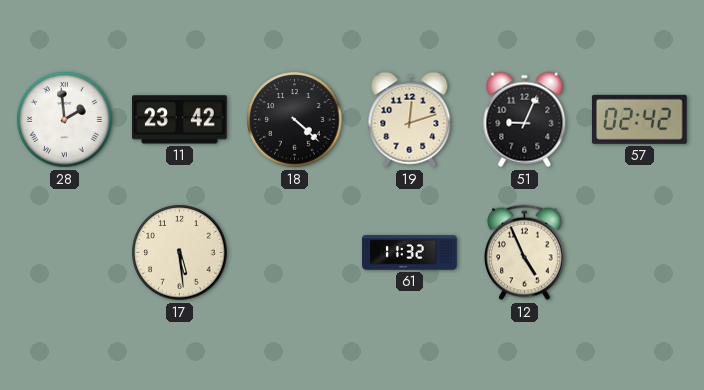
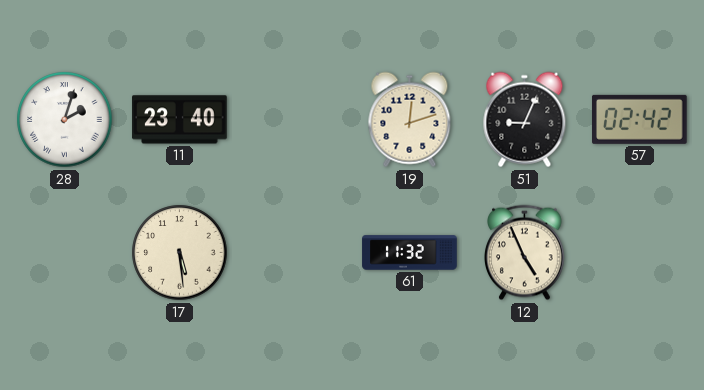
28: 1:59 -> 2:03 (65, 120)
11: 23:42 -> 23:40 (180, 120)
18: 4:22 -> none (295, 120)
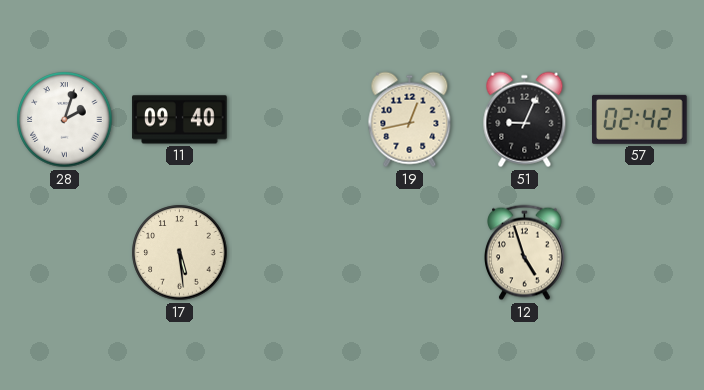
11: 23:40 -> 09:40 (180, 120)
19: 12:12 -> 12:43 (410, 120)
61: 11:32 -> none (410, 253)
12: 4:56 -> 4:57 (525, 253)
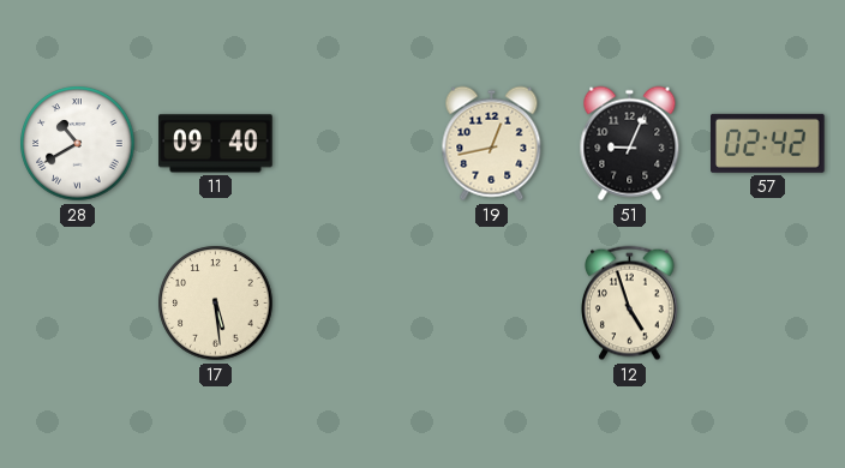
28: 2:03 -> 10:40 (78, 144)
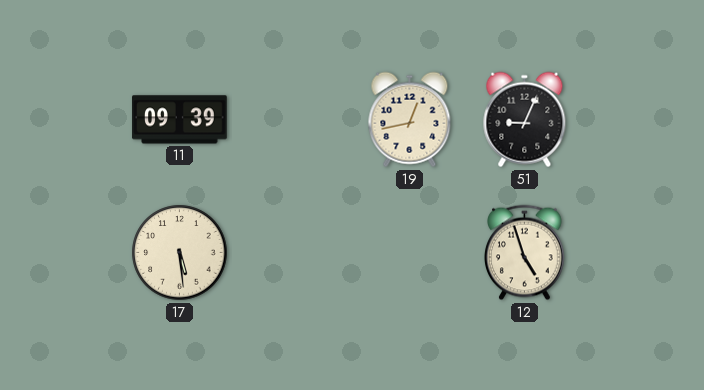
28: 10:40 -> none (78, 144)
11: 09:40 -> 09:39 (180, 120)
57: 02:42 -> none (768, 143)
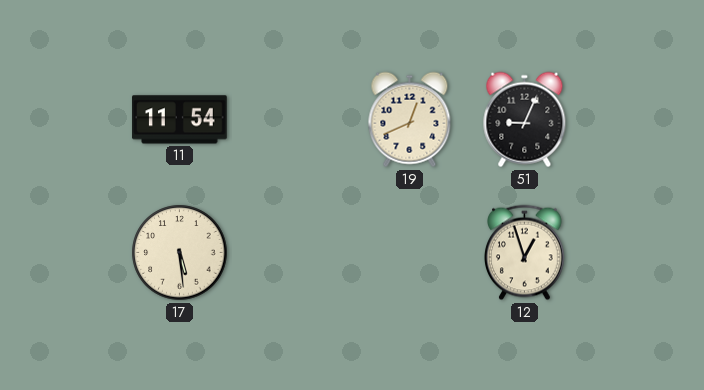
11: 09:39 -> 11:54 (180, 120)
19: 12:43 -> 12:41 (410, 120)
12: 4:57 -> 12:57 (525, 253)
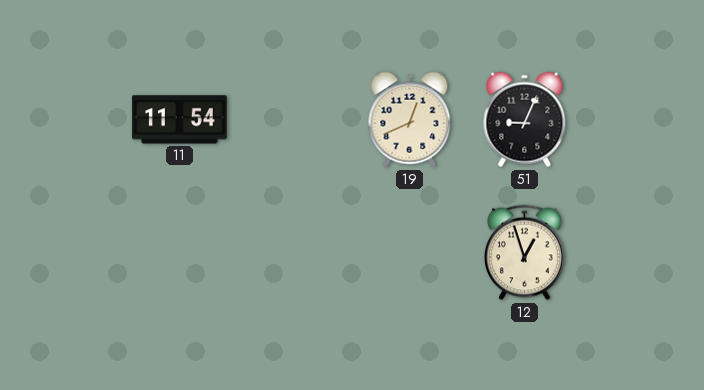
17: 5:29 -> none (180, 253)
